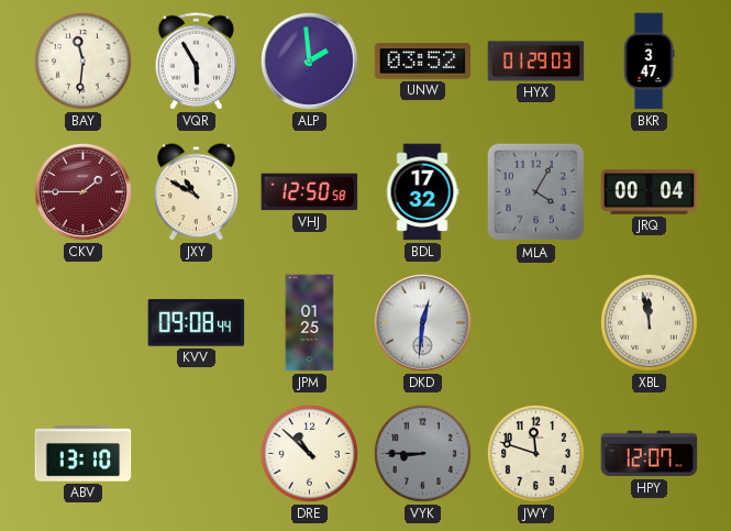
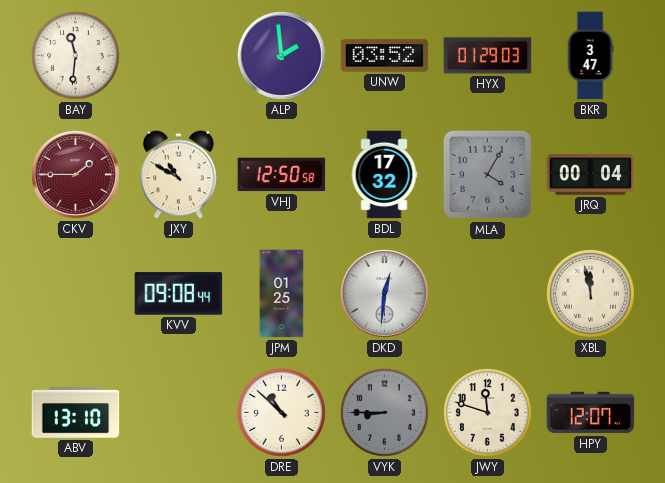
VQR: 5:55 -> none (197, 62)
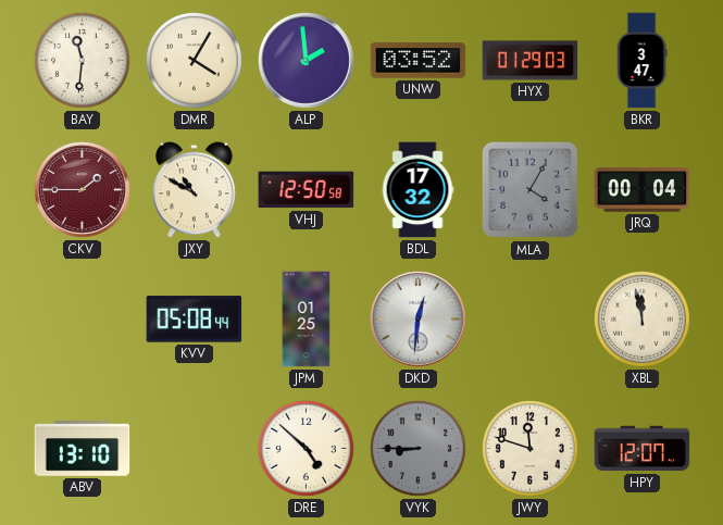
DMR: none -> 4:05 (194, 60)
KVV: 09:08 -> 05:08 (195, 320)
DRE: 10:52 -> 4:52 (306, 448)
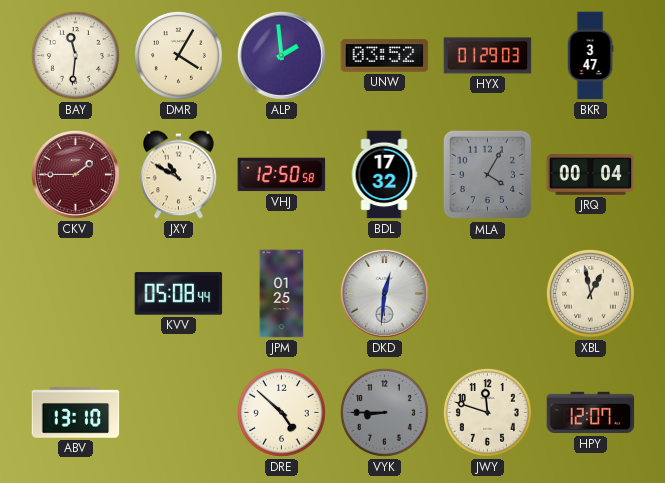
XBL: 11:58 -> 12:58 (590, 293)
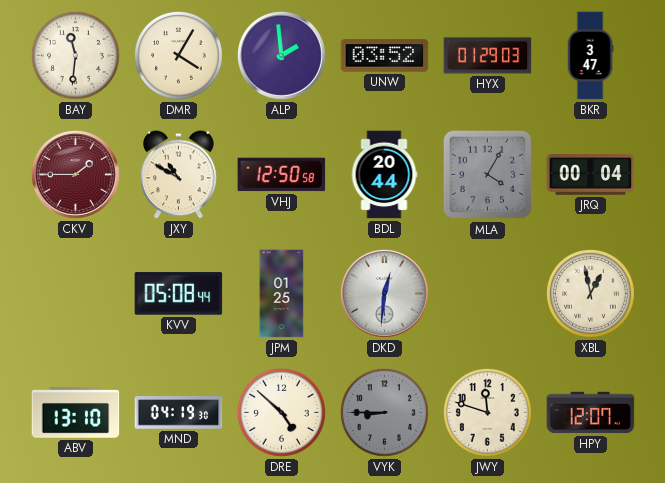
BDL: 17:32 -> 20:44 (384, 175)
MND: none -> 04:19 (179, 413)
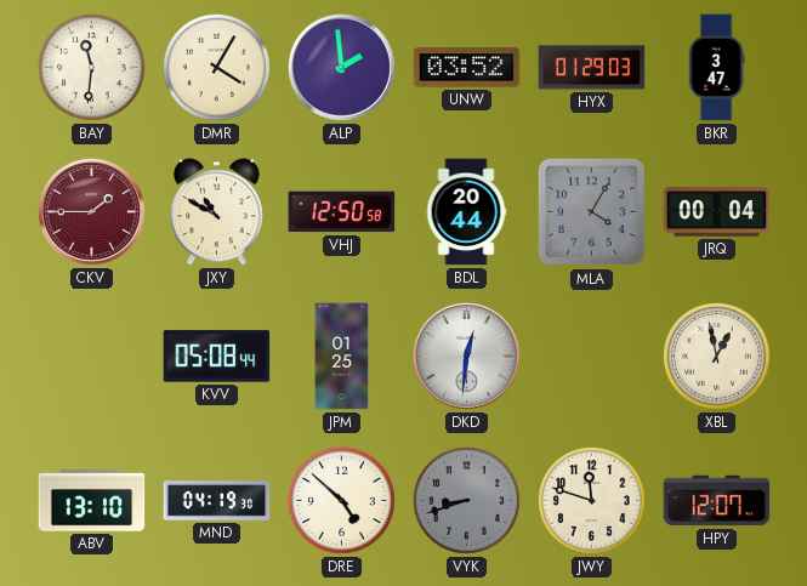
VYK: 8:45 -> 8:42 (466, 500)
